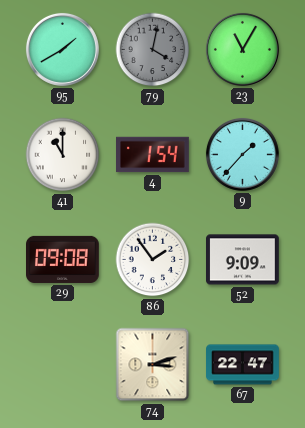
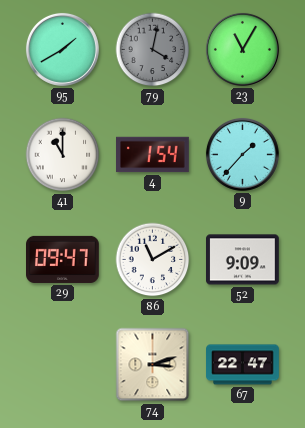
29: 09:08 -> 09:47 (63, 259)
86: 1:54 -> 11:10 (153, 260)
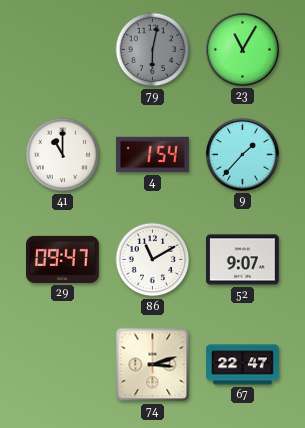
95: 1:40 -> none (62, 49)
79: 4:02 -> 6:02 (153, 50)
52: 9:09 -> 9:07 (243, 260)
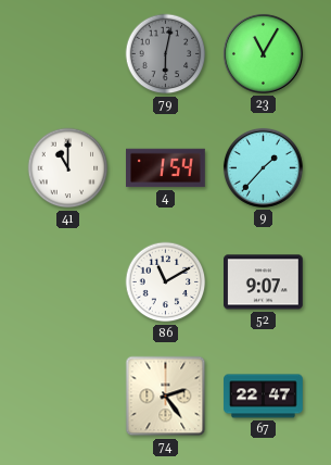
29: 09:47 -> none (63, 259)
74: 3:12 -> 2:24 (166, 397)
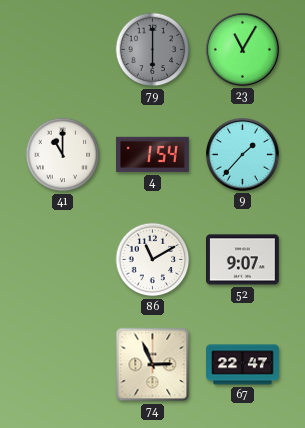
79: 6:02 -> 6:00 (153, 50)
74: 2:24 -> 2:56 (153, 365)
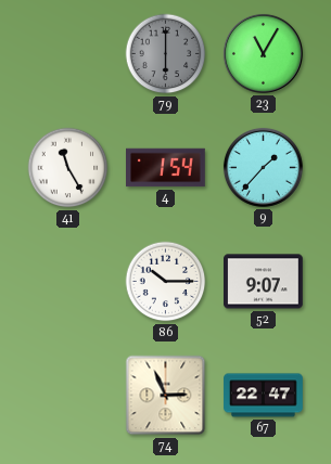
41: 11:00 -> 11:25 (68, 168)
86: 11:10 -> 10:15 (166, 282)
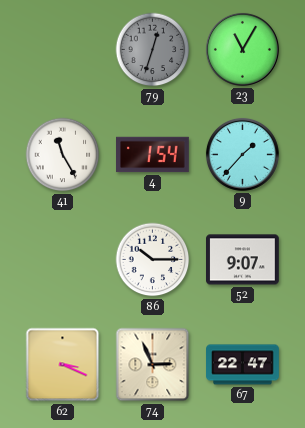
79: 6:00 -> 12:33 (153, 50)
62: none -> 3:19 (63, 365)
